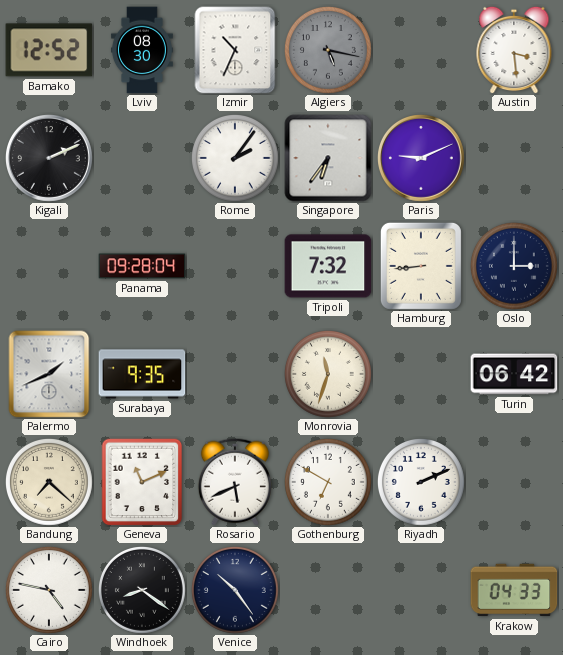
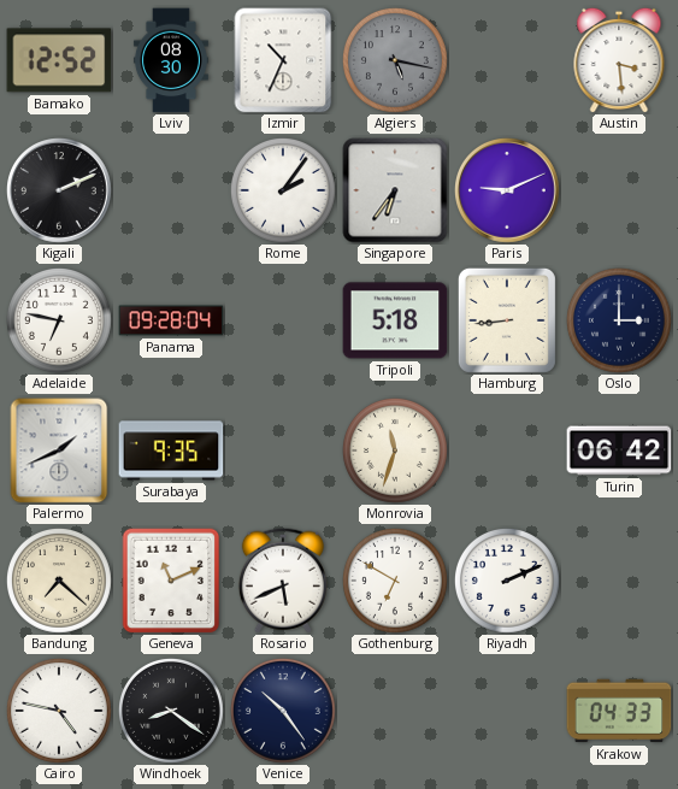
Adelaide: none -> 6:47 (59, 320)
Tripoli: 7:32 -> 5:18 (395, 320)
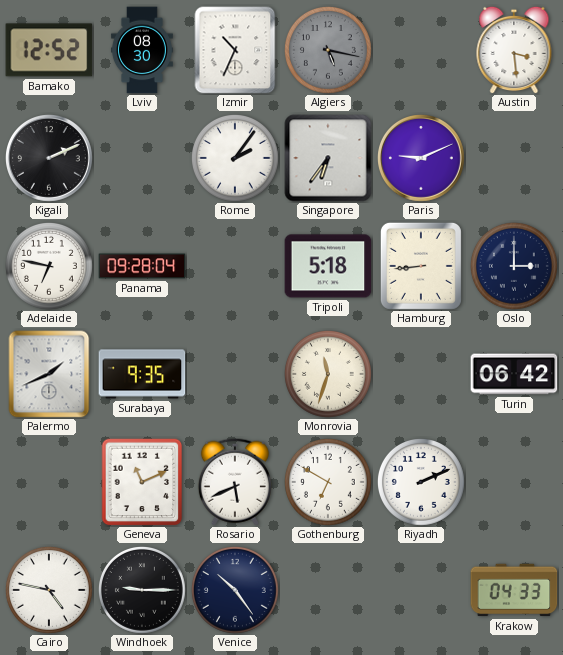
Bandung: 7:22 -> none (59, 581)
Windhoek: 8:21 -> 9:15 (142, 590)
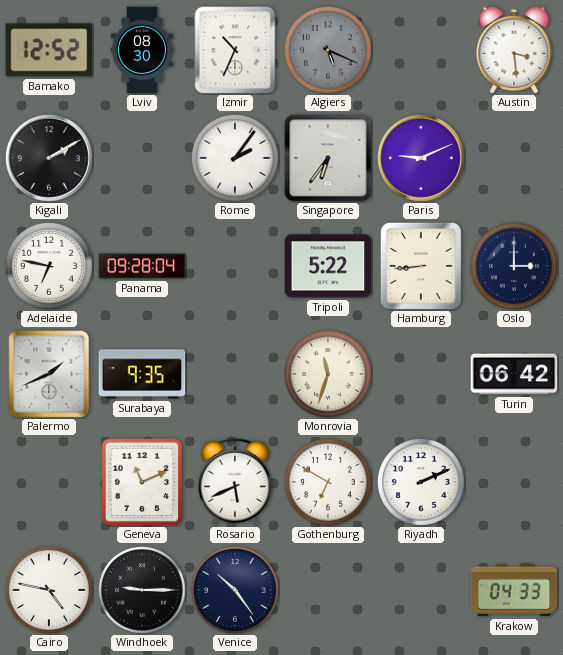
Algiers: 5:17 -> 5:19 (328, 50)
Kigali: 2:11 -> 2:10 (50, 159)
Tripoli: 5:18 -> 5:22 (328, 266)
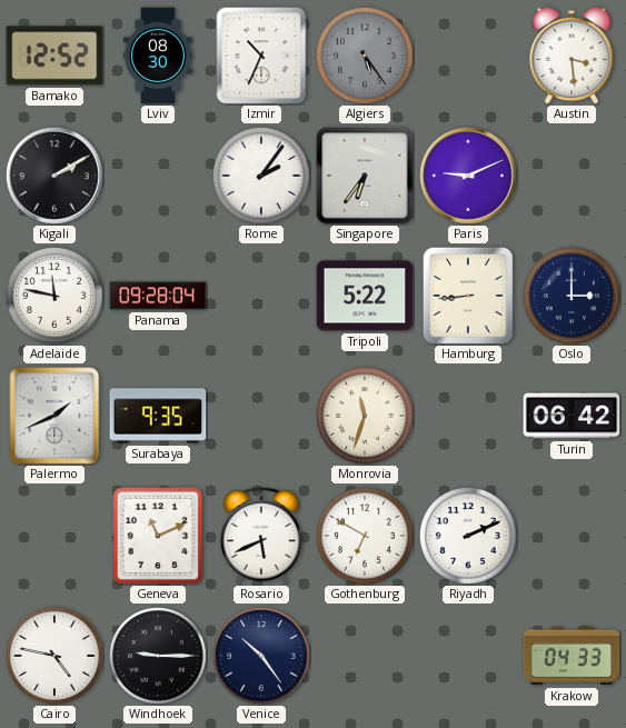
Algiers: 5:19 -> 5:24 (365, 56)
Adelaide: 6:47 -> 11:47 (54, 296)
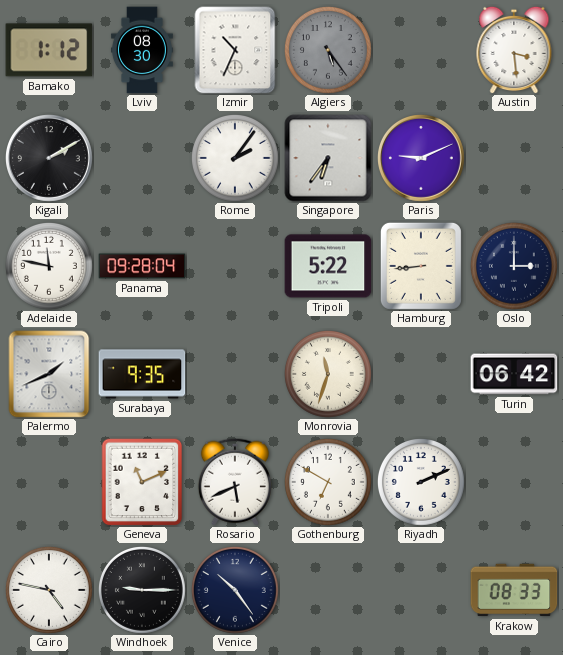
Bamako: 12:52 -> 1:12 (49, 50)
Krakow: 04:33 -> 08:33 (514, 590)
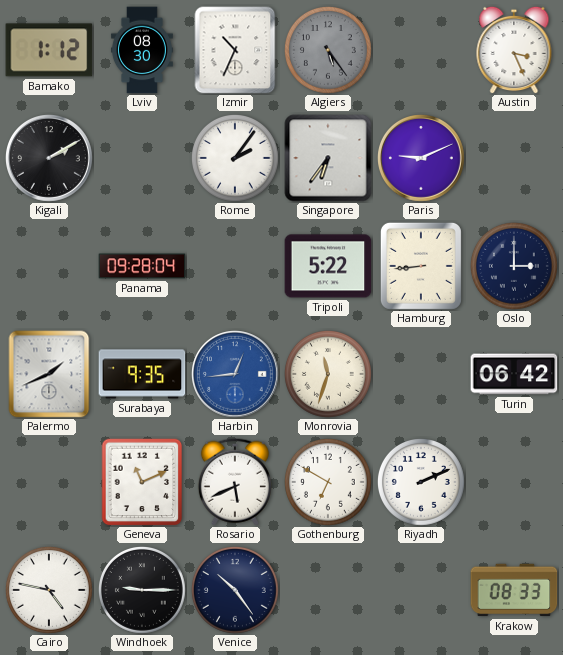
Austin: 3:29 -> 3:26 (514, 50)
Adelaide: 11:47 -> none (49, 266)
Harbin: none -> 12:44 (236, 375)
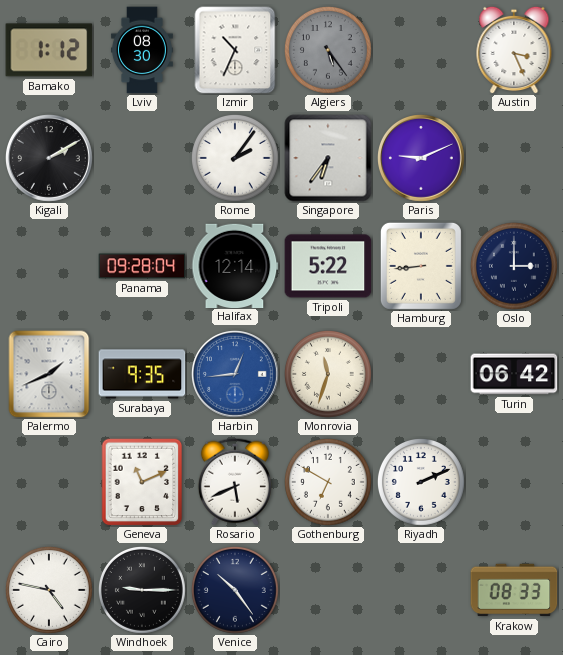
Halifax: none -> 12:14 (235, 265)
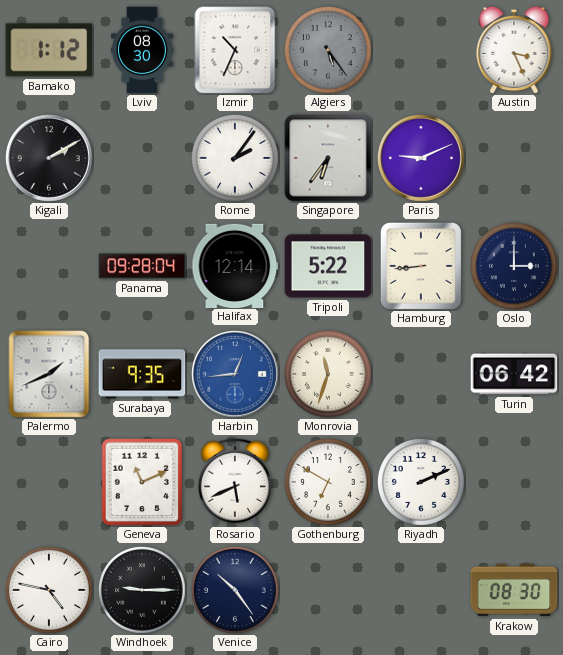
Krakow: 08:33 -> 08:30 (514, 590)
